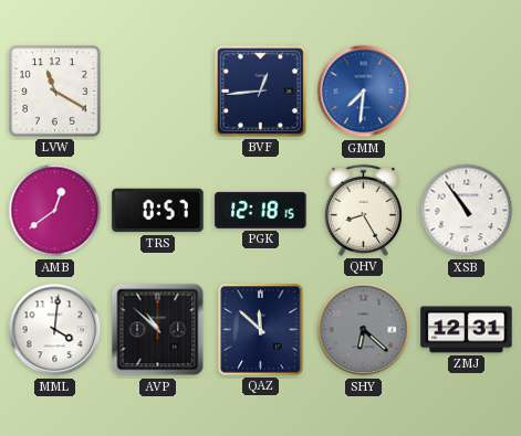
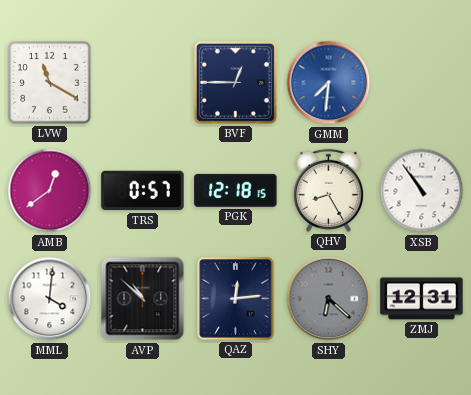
BVF: 12:44 -> 12:45 (235, 82)
QAZ: 11:52 -> 12:14 (236, 299)
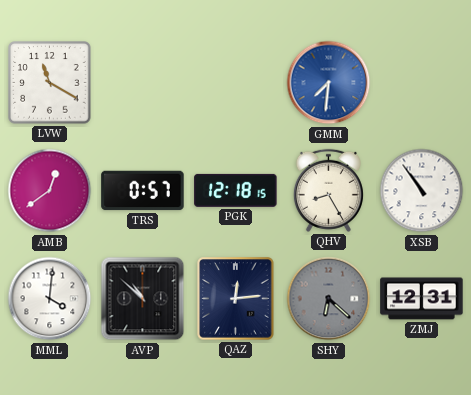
BVF: 12:45 -> none (235, 82)
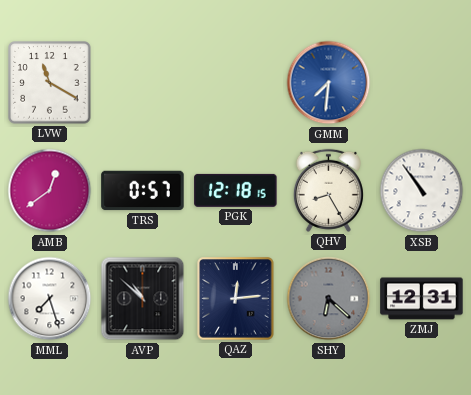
MML: 4:01 -> 7:27 (50, 299)
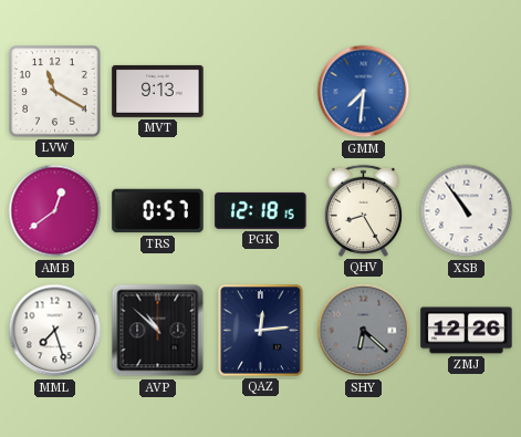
MVT: none -> 9:13 (158, 91)
ZMJ: 12:31 -> 12:26 (467, 331)
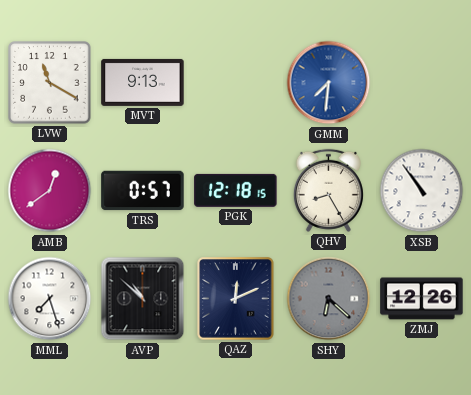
QAZ: 12:14 -> 12:11 (236, 299)
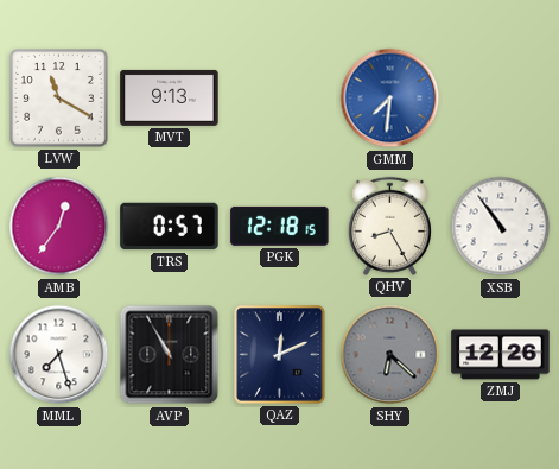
AMB: 12:39 -> 12:36 (59, 227)
AVP: 10:52 -> 10:55 (170, 355)
